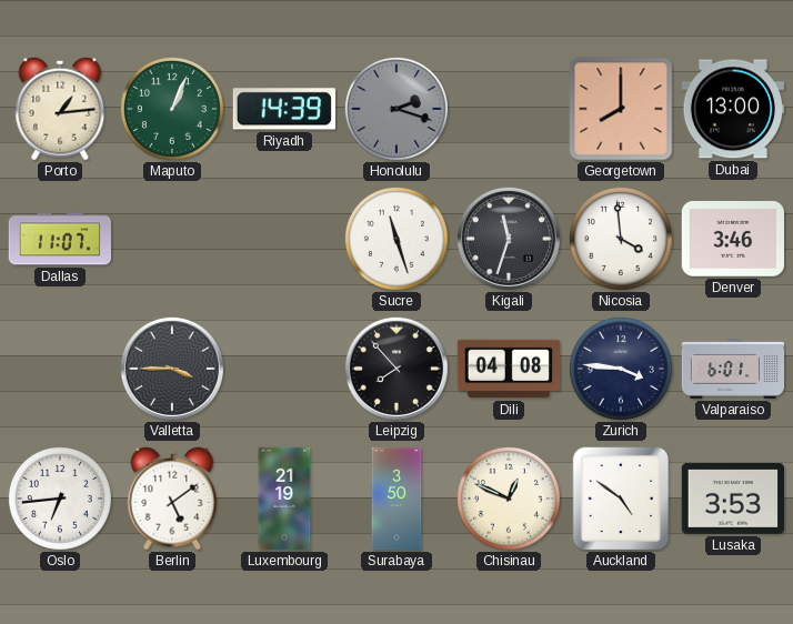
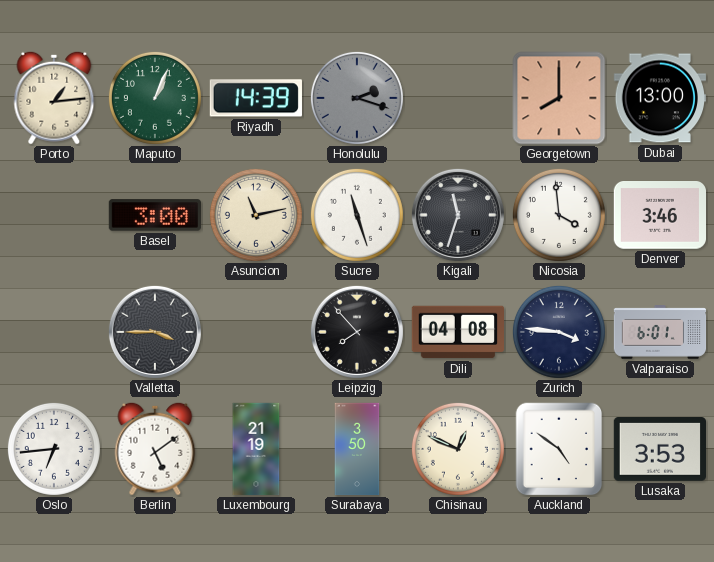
Dallas: 11:07 -> none (59, 239)
Basel: none -> 3:00 (154, 215)
Asuncion: none -> 11:13 (256, 215)
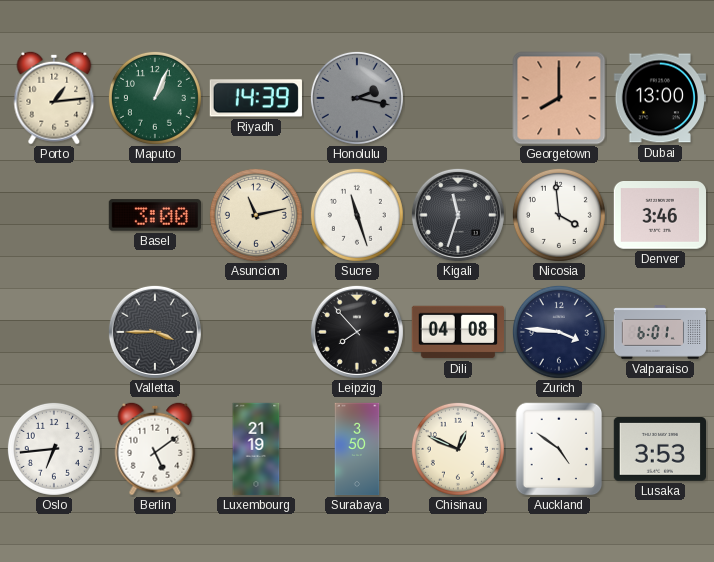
Honolulu: 2:18 -> 2:17 (357, 98)
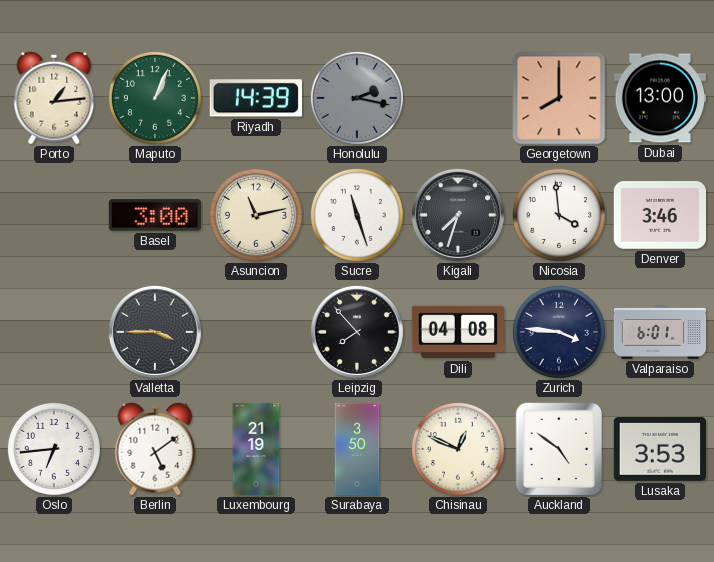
Kigali: 11:33 -> 7:33 (458, 215)
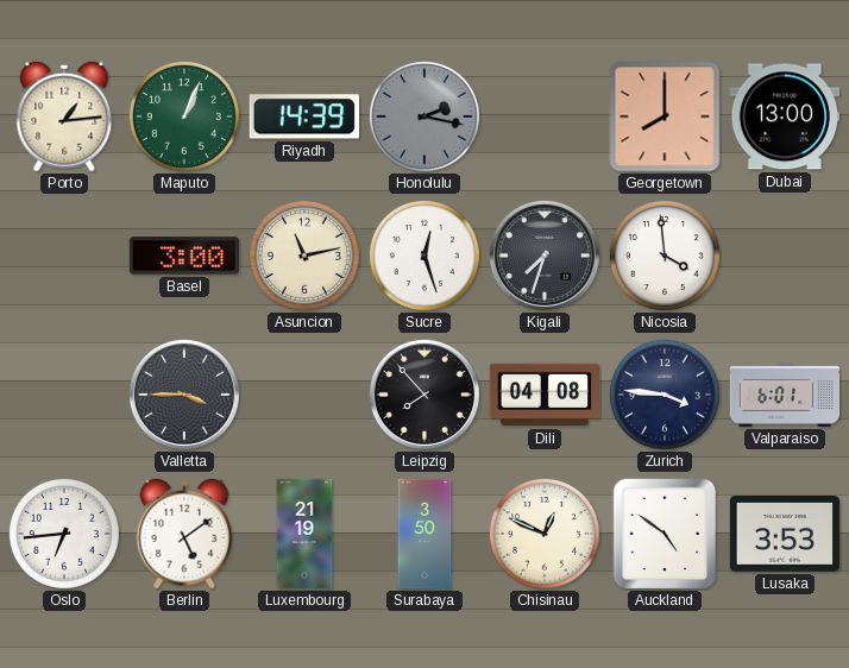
Sucre: 11:27 -> 12:27 (424, 256)
Denver: 3:46 -> none (659, 215)
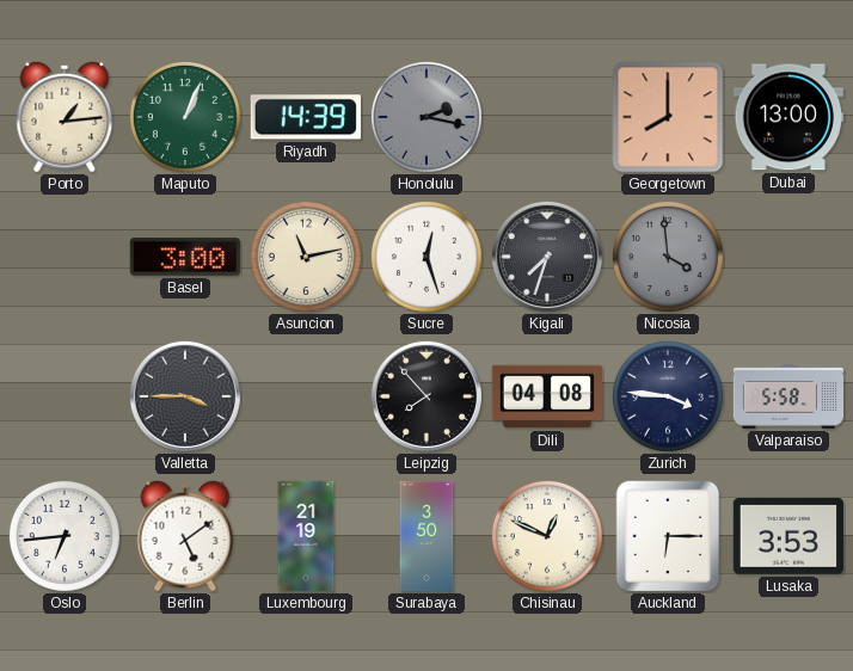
Nicosia dial: white -> grey (668, 257)
Valparaiso: 6:01 -> 5:58 (788, 396)
Auckland: 4:51 -> 6:15 (668, 536)
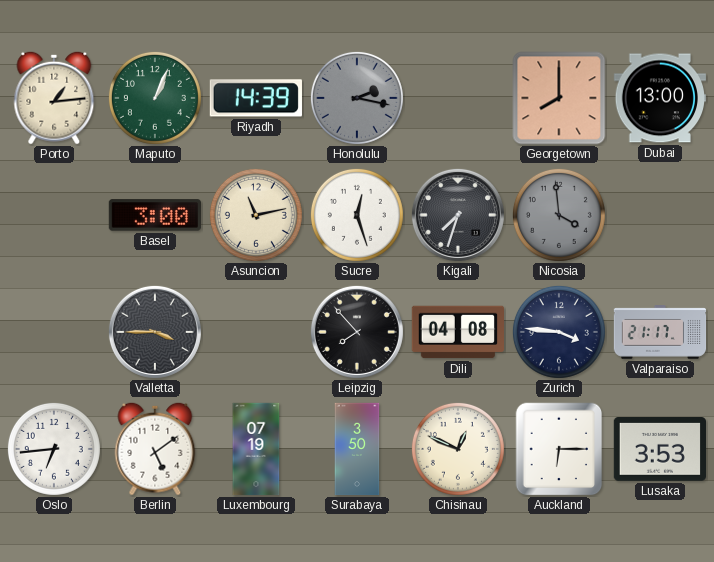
Valparaiso: 5:58 -> 21:17 (660, 332)
Luxembourg: 21:19 -> 07:19 (256, 449)
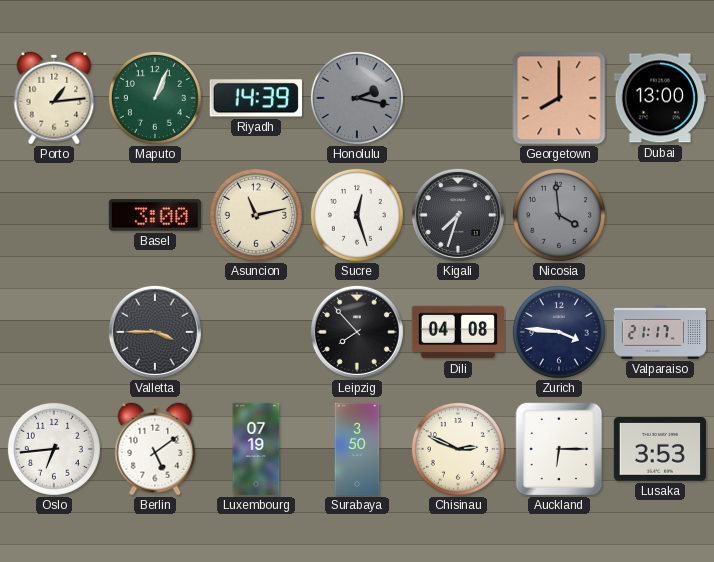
Chisinau: 12:49 -> 2:49 (458, 449)
